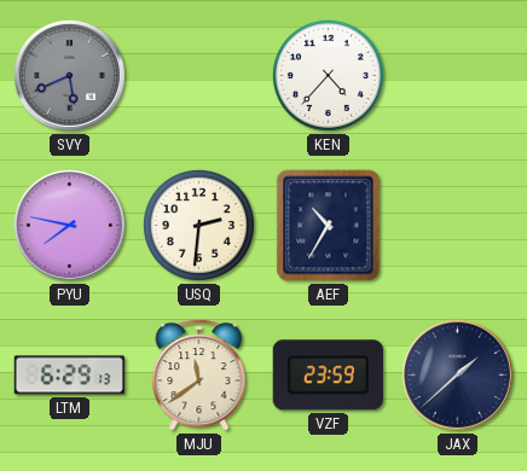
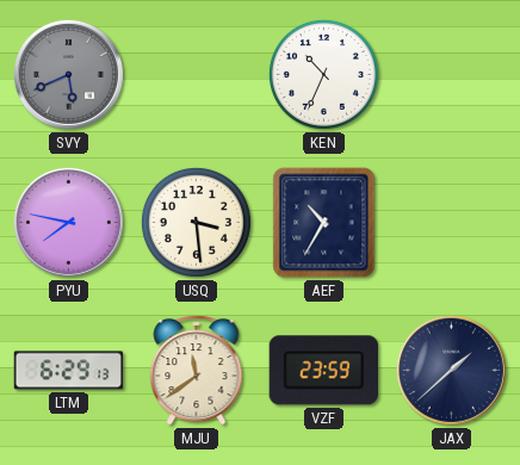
KEN: 4:37 -> 10:34 (323, 74)
USQ: 2:31 -> 3:29 (196, 222)
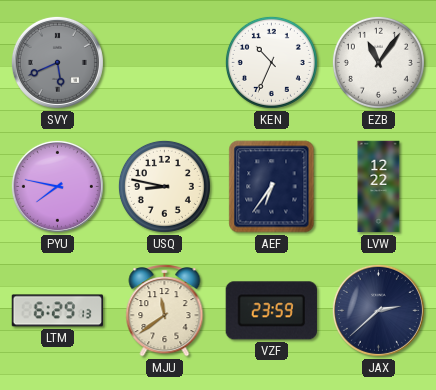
EZB: none -> 11:06 (378, 62)
USQ: 3:29 -> 8:47 (164, 186)
AEF: 10:35 -> 6:36 (272, 187)
LVW: none -> 12:22 (379, 187)
JAX: 1:38 -> 2:38 (378, 310)
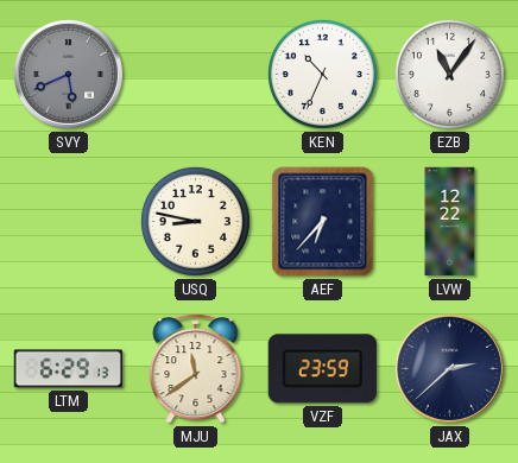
PYU: 7:47 -> none (57, 186)
AEF: 6:36 -> 6:37 (323, 222)
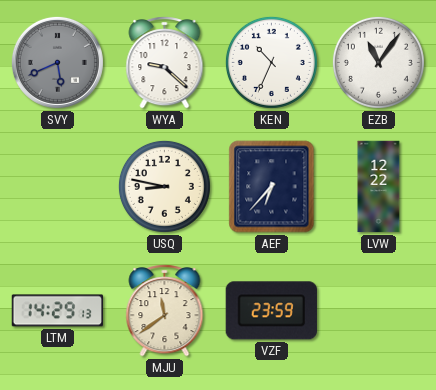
WYA: none -> 9:22 (165, 63)
LTM: 6:29 -> 14:29 (58, 311)
JAX: 2:38 -> none (449, 368)
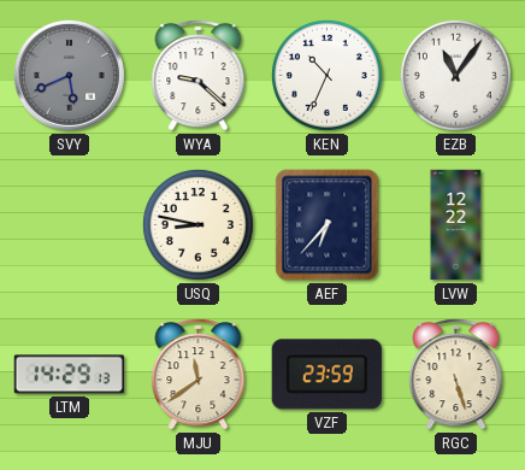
RGC: none -> 5:27 (456, 375)
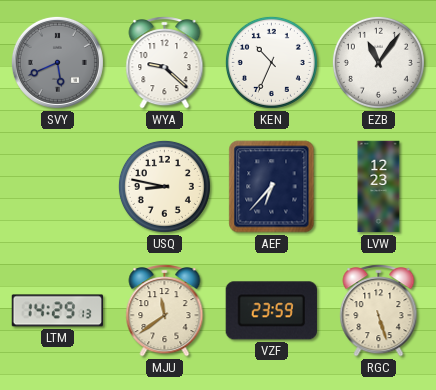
LVW: 12:22 -> 12:23 (379, 187)
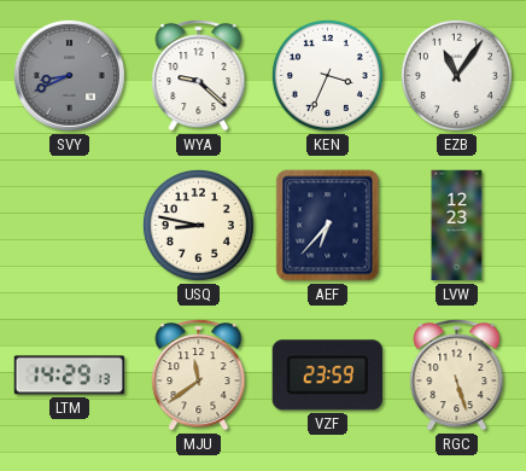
SVY: 5:41 -> 8:41 (69, 75)
KEN: 10:34 -> 3:34 (327, 75)
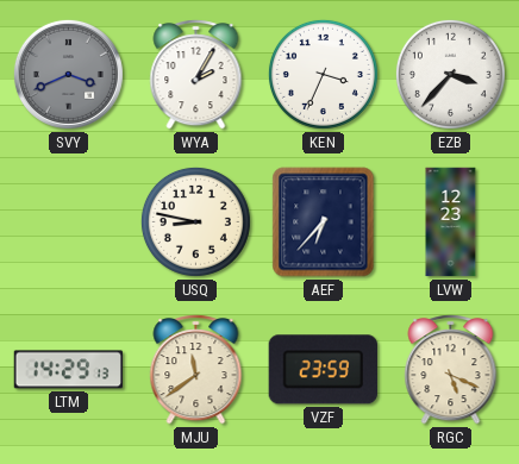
SVY: 8:41 -> 3:41 (68, 74)
WYA: 9:22 -> 2:05 (196, 75)
EZB: 11:06 -> 3:37 (450, 74)
RGC: 5:27 -> 5:19 (451, 370)
